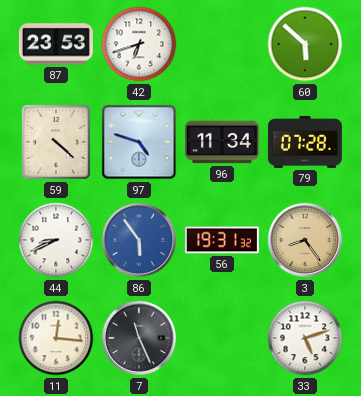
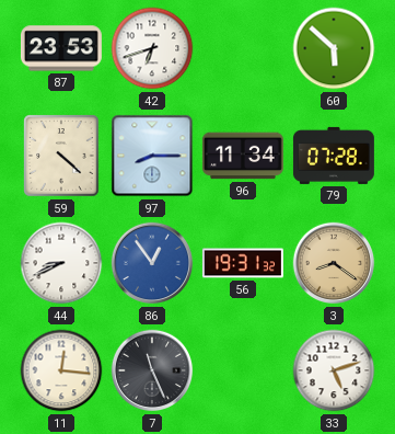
97: 4:48 -> 8:15 (152, 156)
86: 5:54 -> 12:54 (152, 263)
3: 8:24 -> 8:21 (334, 263)
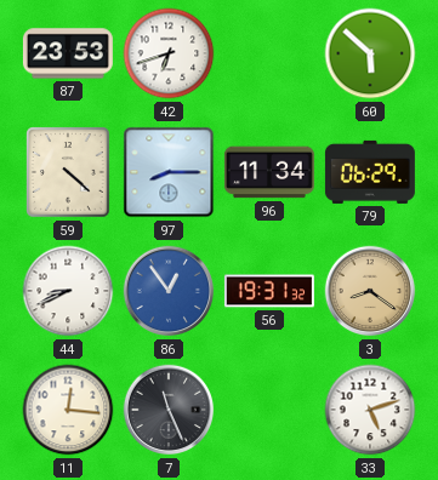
79: 07:28 -> 06:29 (370, 172)
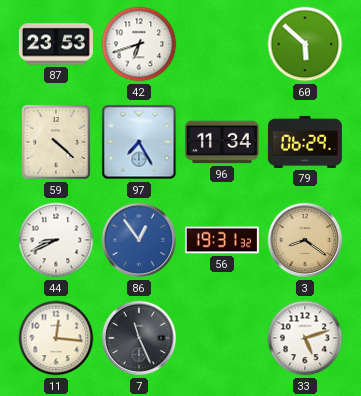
97: 8:15 -> 7:25 (139, 142)
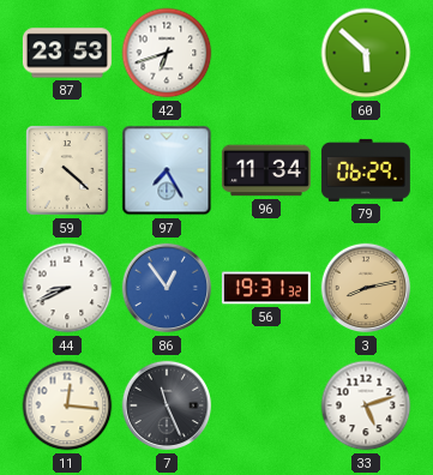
3: 8:21 -> 8:13 (366, 288)
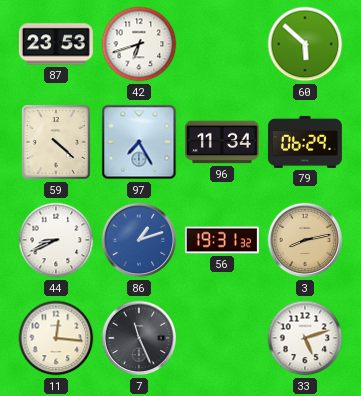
86: 12:54 -> 1:12 (139, 240)
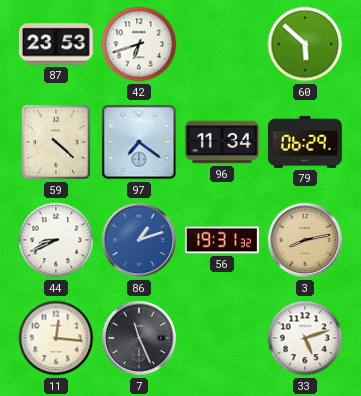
97: 7:25 -> 7:21 (139, 142)
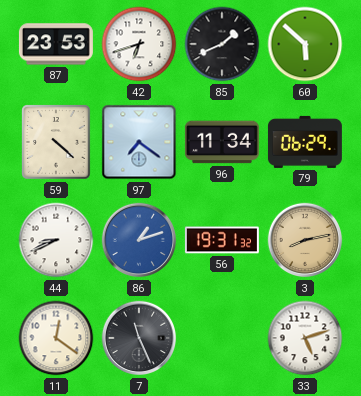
85: none -> 1:41 (222, 44)
11: 12:16 -> 12:21 (56, 338)
